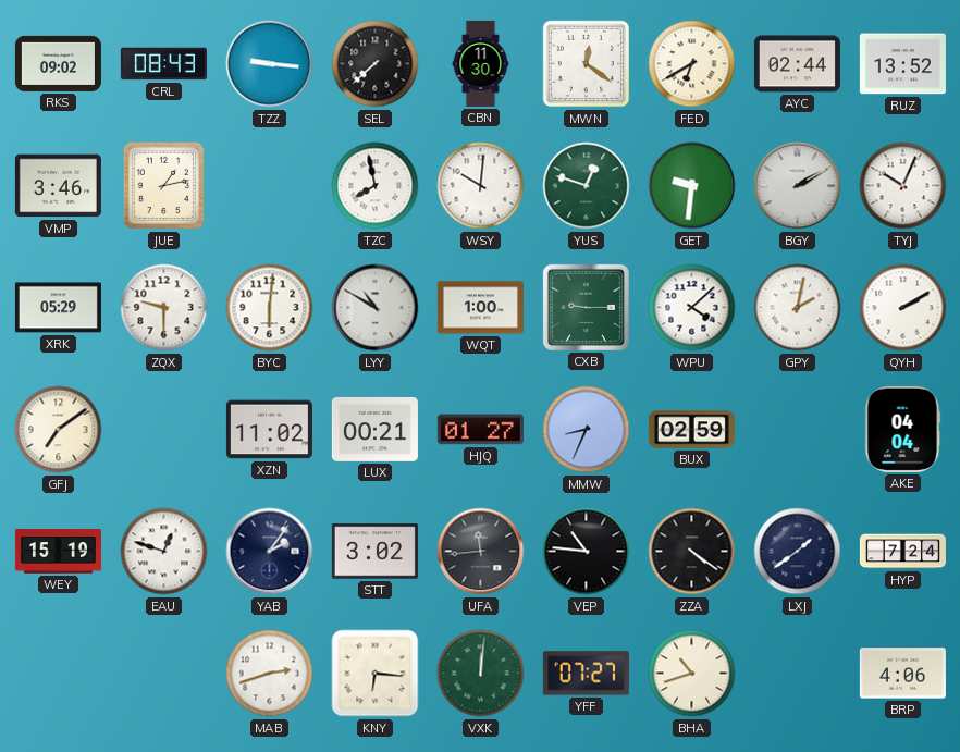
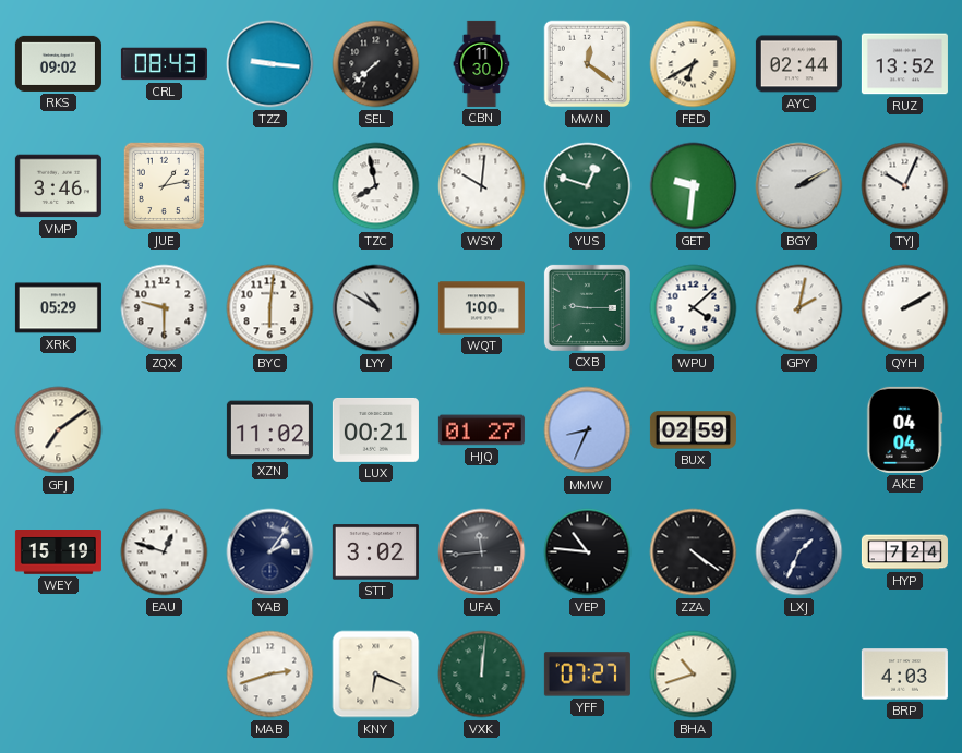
LXJ: 1:39 -> 1:34 (799, 552)
KNY: 6:16 -> 6:19 (376, 675)
BRP: 4:06 -> 4:03 (904, 675)
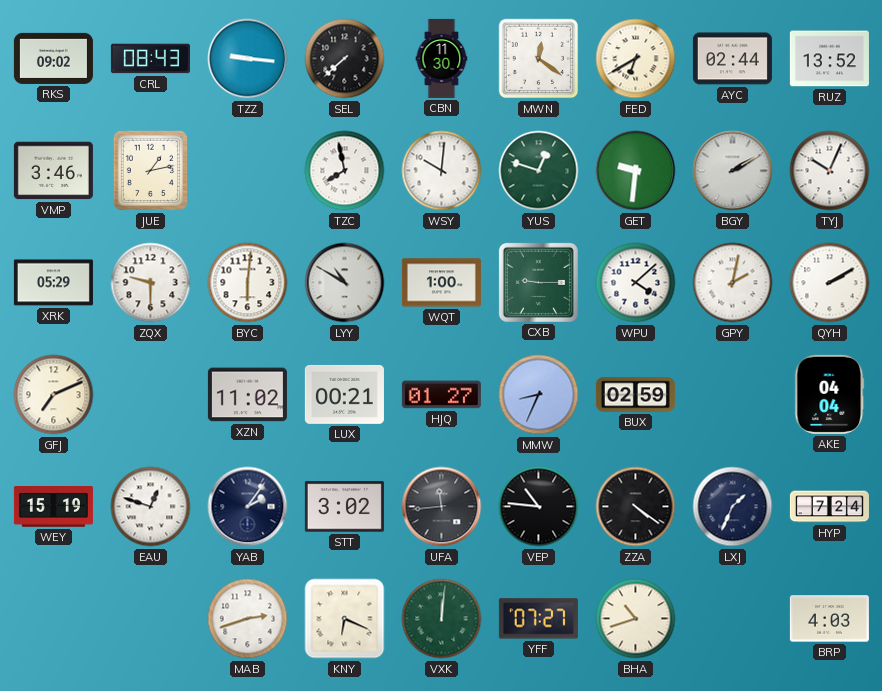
GFJ: 7:09 -> 7:11 (54, 395)
